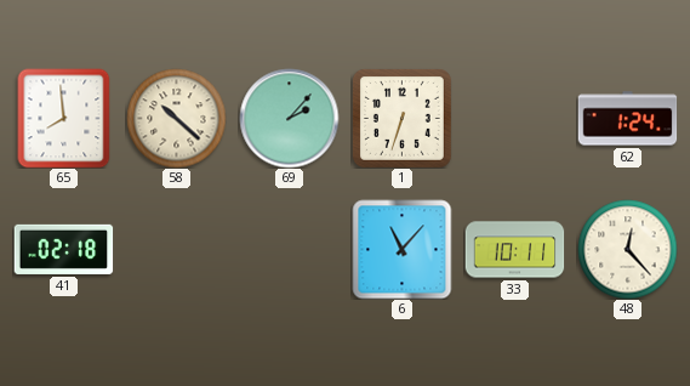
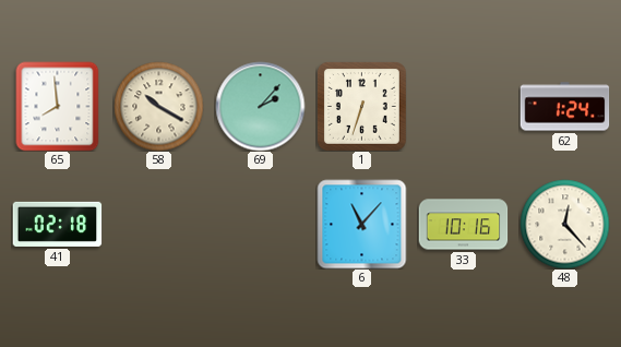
58: 10:22 -> 10:20 (158, 106)
33: 10:11 -> 10:16 (463, 225)
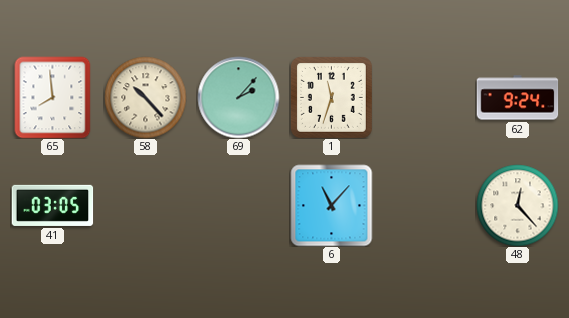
58: 10:20 -> 10:23 (145, 97)
1: 6:33 -> 11:33 (331, 97)
62: 1:24 -> 9:24 (517, 98)
41: 02:18 -> 03:05 (52, 205)
33: 10:16 -> none (463, 225)
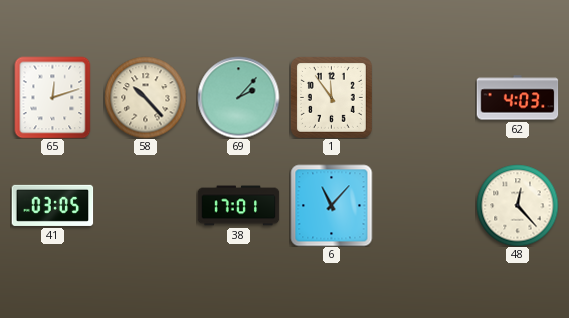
65: 7:59 -> 12:12 (53, 97)
1: 11:33 -> 11:54 (331, 97)
62: 9:24 -> 4:03 (517, 98)
38: none -> 17:01 (238, 206)
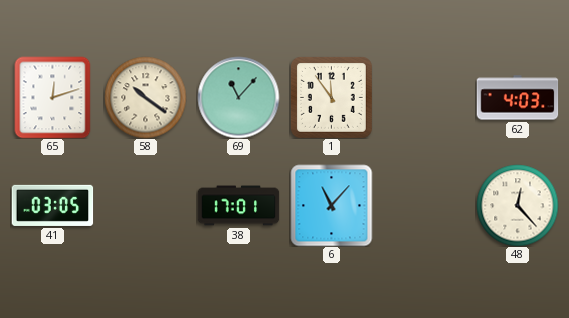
58: 10:23 -> 10:21 (145, 97)
69: 2:07 -> 11:07 (238, 97)
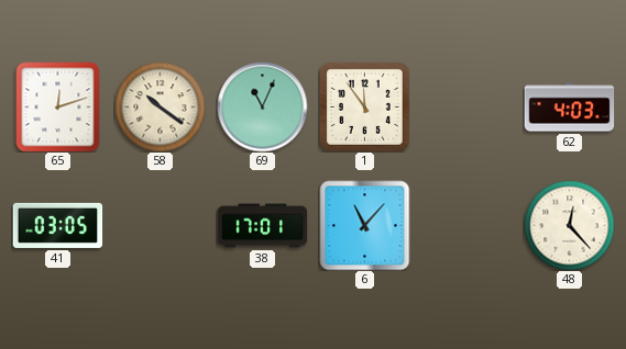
69: 11:07 -> 11:04 (262, 106)
